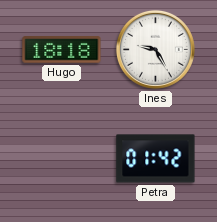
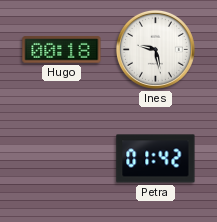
Hugo: 18:18 -> 00:18 (62, 50)
Ines: 9:25 -> 9:28 (155, 49)
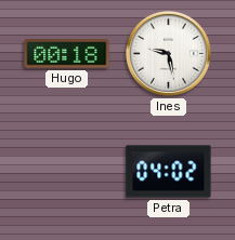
Petra: 01:42 -> 04:02 (169, 172)
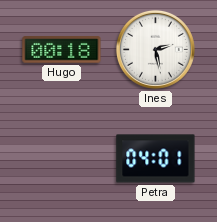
Ines: 9:28 -> 2:28 (155, 49)
Petra: 04:02 -> 04:01 (156, 159)
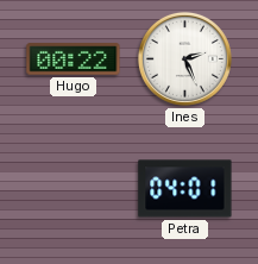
Hugo: 00:18 -> 00:22 (74, 59)
Ines: 2:28 -> 2:26 (184, 58)
